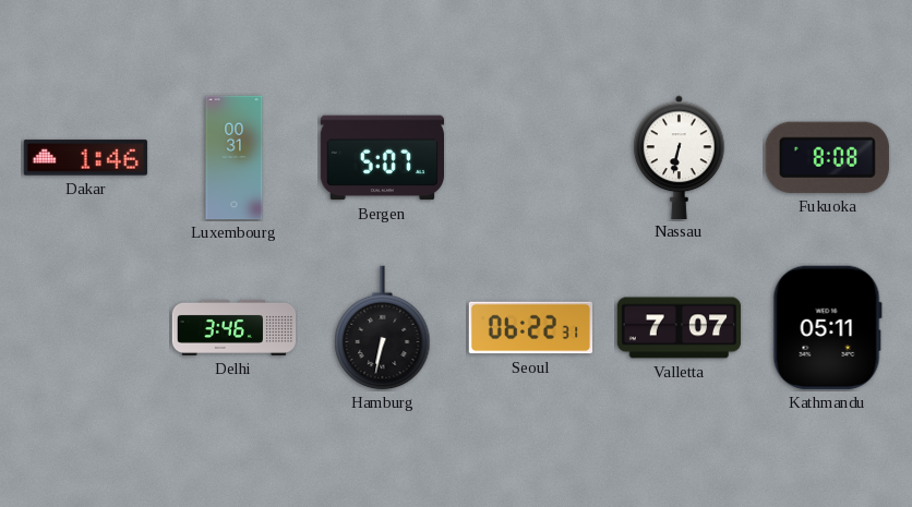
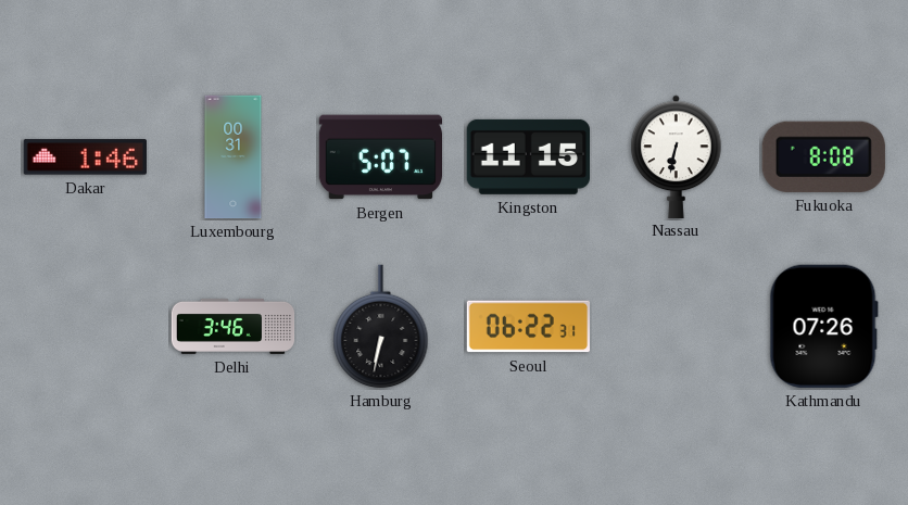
Kingston: none -> 11:15 (528, 156)
Valletta: 7:07 -> none (680, 328)
Kathmandu: 05:11 -> 07:26 (823, 326)
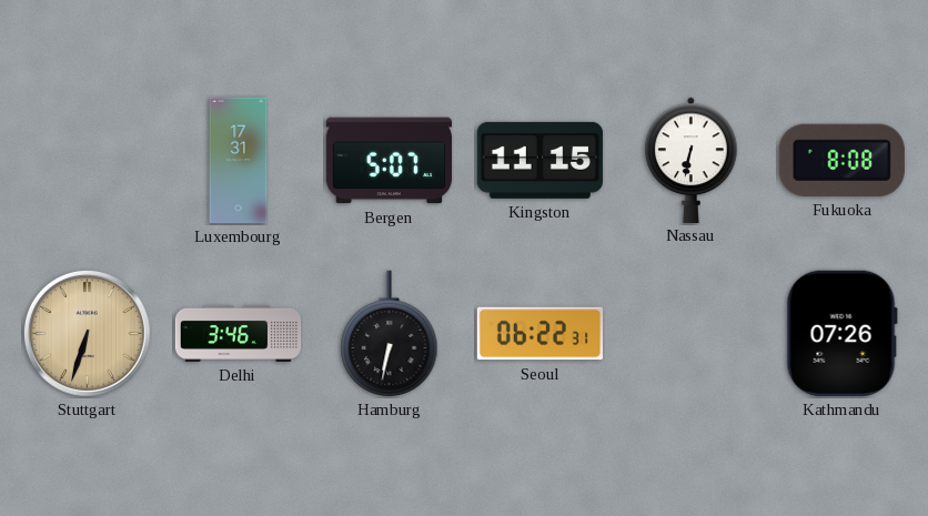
Dakar: 1:46 -> none (85, 157)
Luxembourg: 00:31 -> 17:31 (239, 161)
Stuttgart: none -> 6:33 (87, 333)
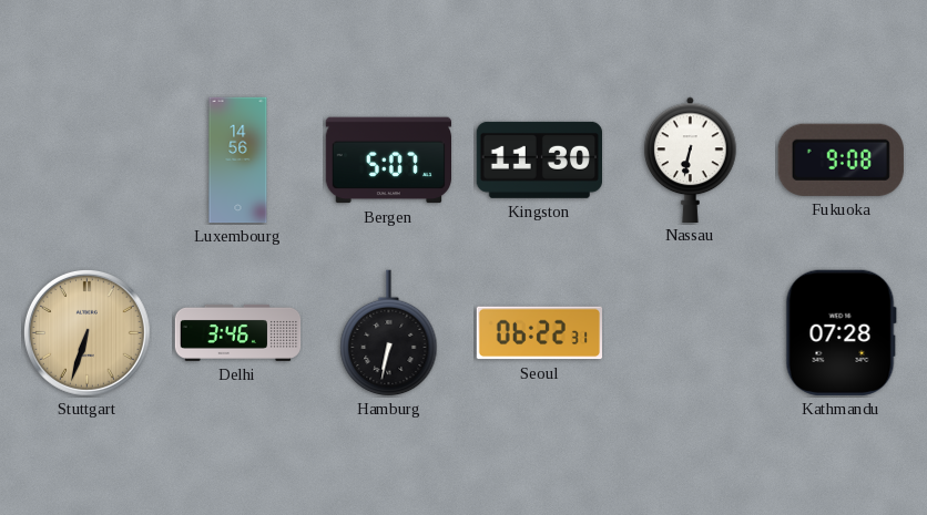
Luxembourg: 17:31 -> 14:56 (238, 161)
Kingston: 11:15 -> 11:30 (539, 159)
Fukuoka: 8:08 -> 9:08 (841, 159)
Kathmandu: 07:26 -> 07:28 (841, 332)
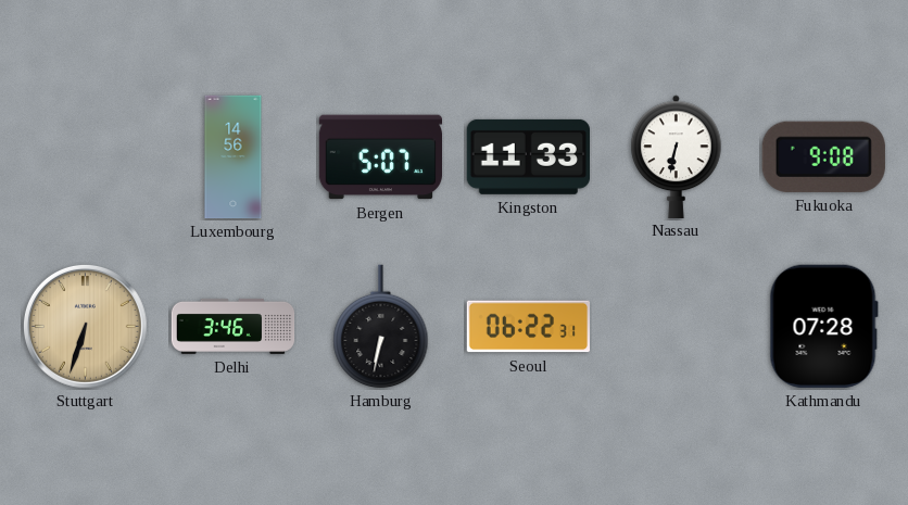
Kingston: 11:30 -> 11:33 (528, 156)
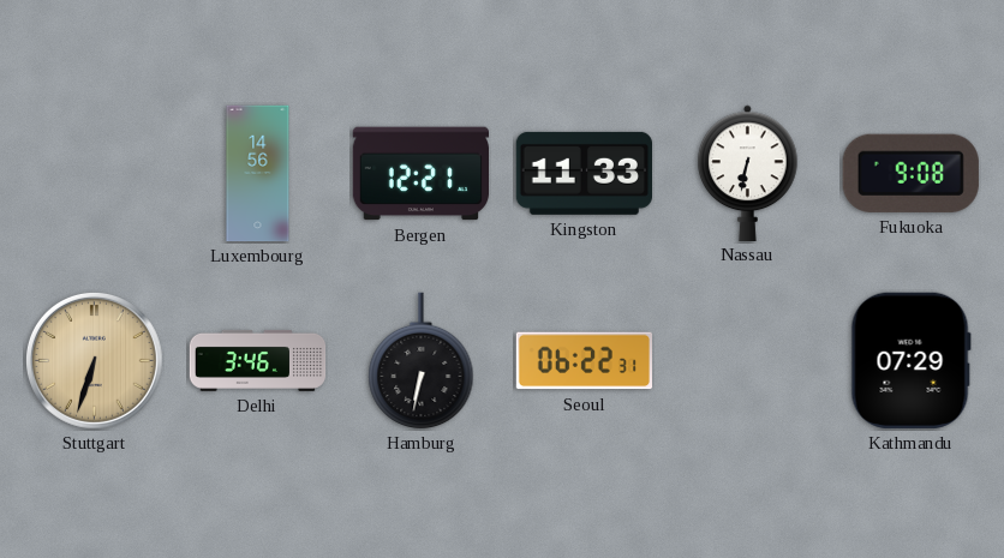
Bergen: 5:07 -> 12:21 (420, 174)
Kathmandu: 07:28 -> 07:29 (910, 360)
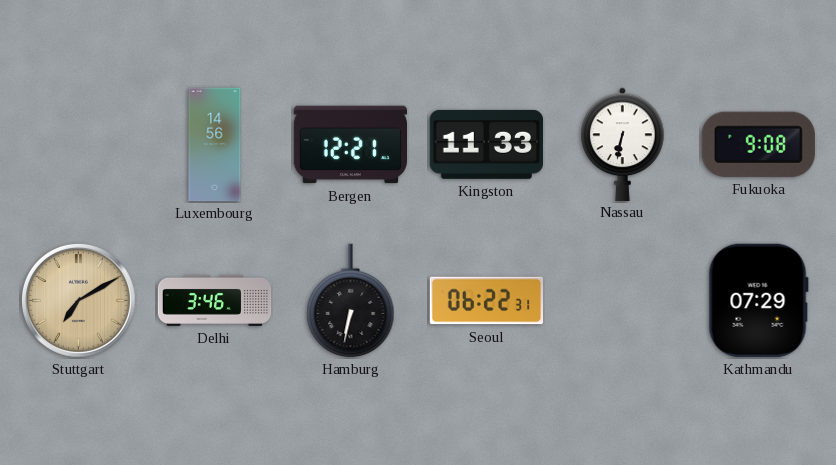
Stuttgart: 6:33 -> 7:10 (78, 300)
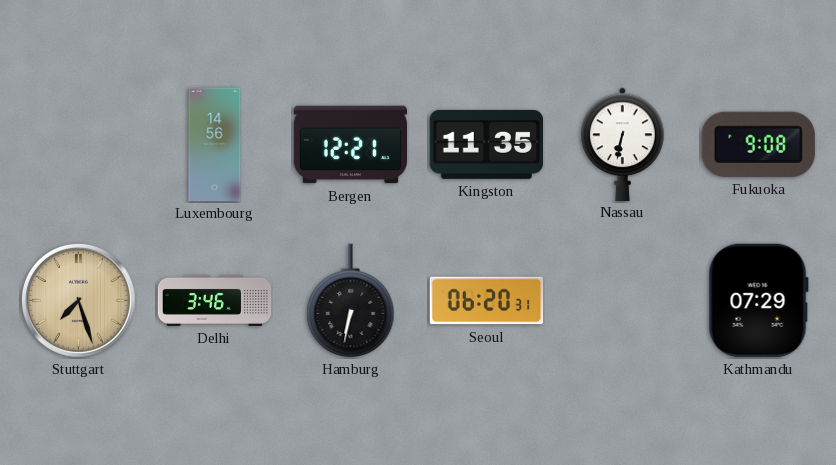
Kingston: 11:33 -> 11:35 (486, 144)
Stuttgart: 7:10 -> 7:27 (78, 300)
Seoul: 06:22 -> 06:20 (486, 301)
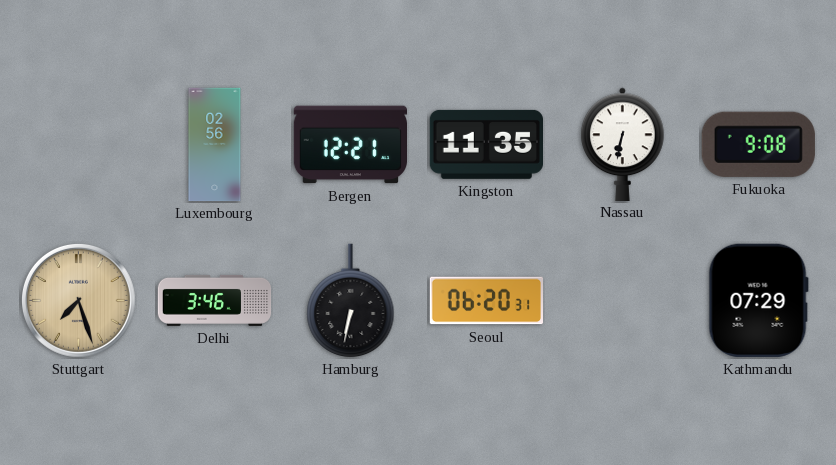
Luxembourg: 14:56 -> 02:56 (215, 145)
